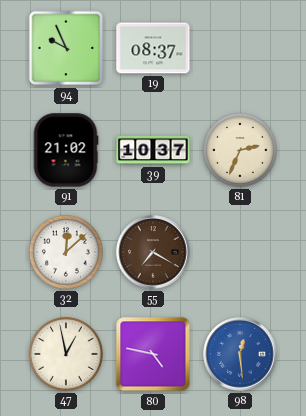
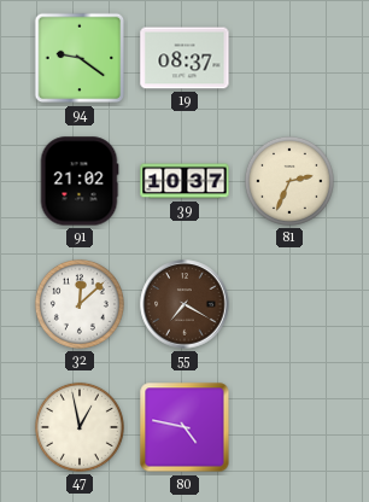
94: 9:56 -> 9:21 (80, 58)
98: 12:29 -> none (240, 354)
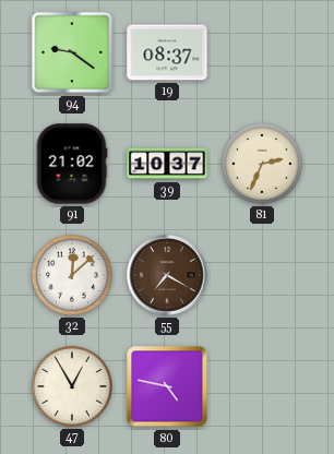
47: 12:58 -> 12:55 (72, 386)
